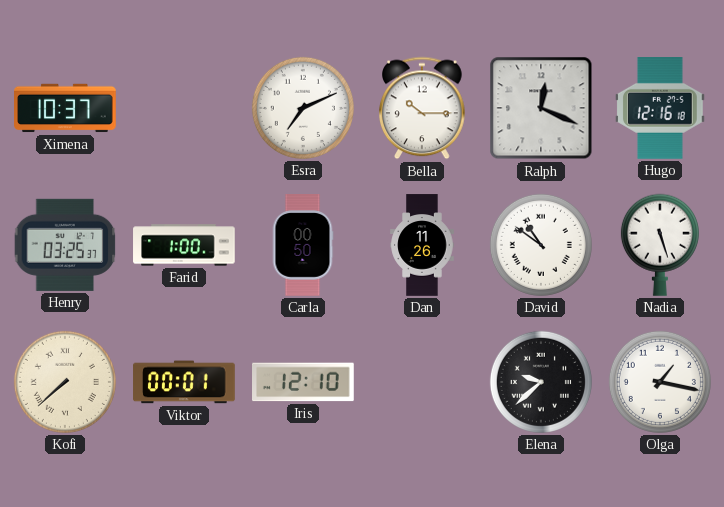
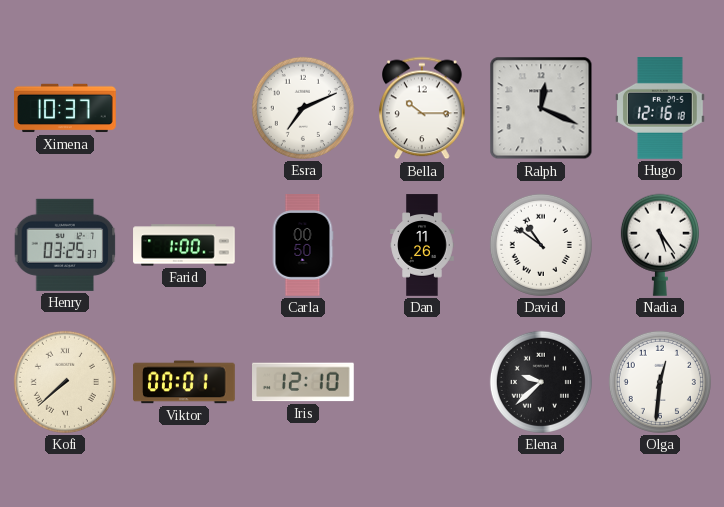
Nadia: 5:27 -> 5:24 (660, 245)
Olga: 1:17 -> 12:31 (660, 382)
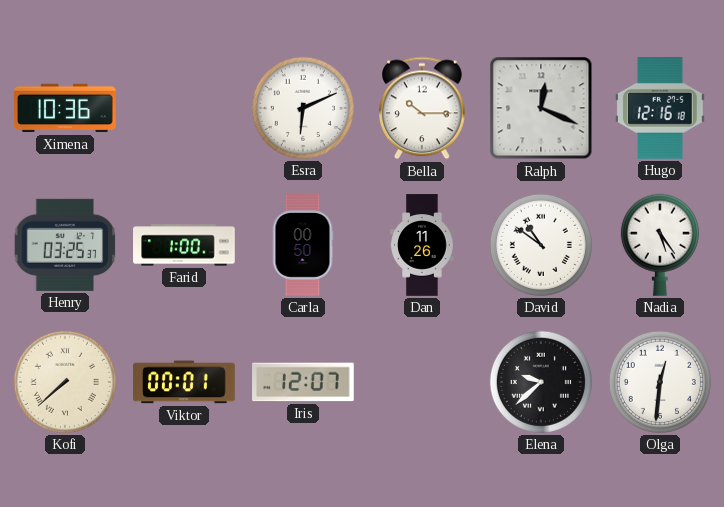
Ximena: 10:37 -> 10:36 (65, 108)
Esra: 7:11 -> 6:11 (303, 108)
Iris: 12:10 -> 12:07 (304, 382)
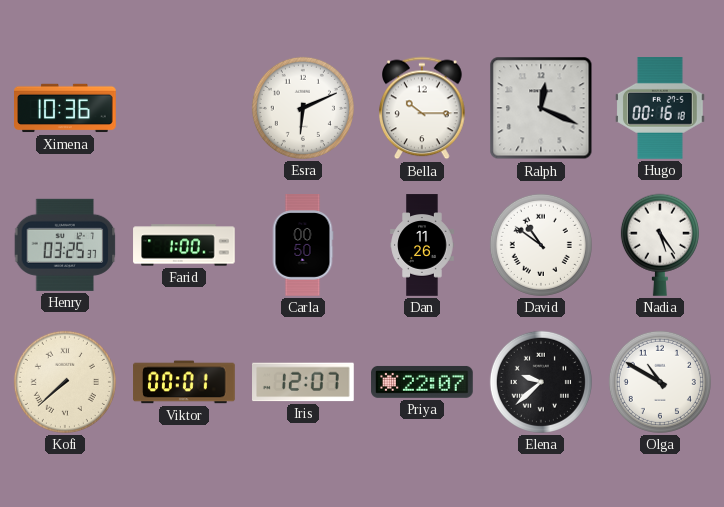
Hugo: 12:16 -> 00:16 (661, 109)
Priya: none -> 22:07 (422, 382)
Olga: 12:31 -> 10:50 (660, 382)
